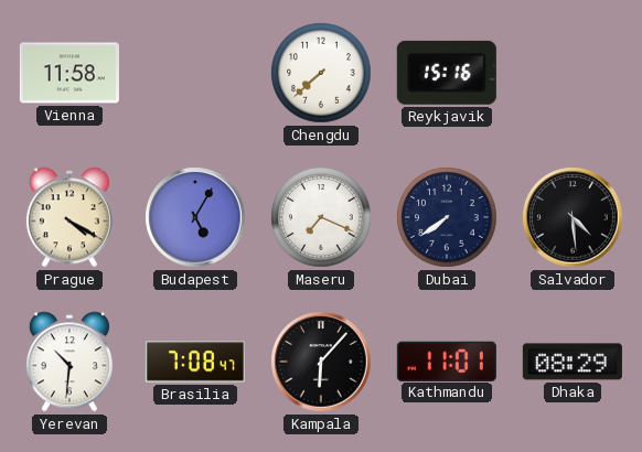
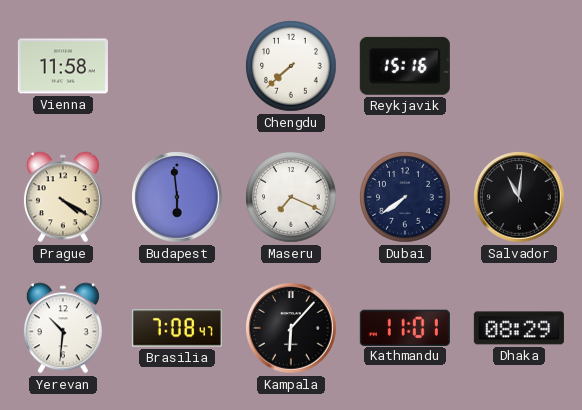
Budapest: 5:05 -> 5:59 (177, 197)
Salvador: 4:29 -> 11:01 (519, 197)
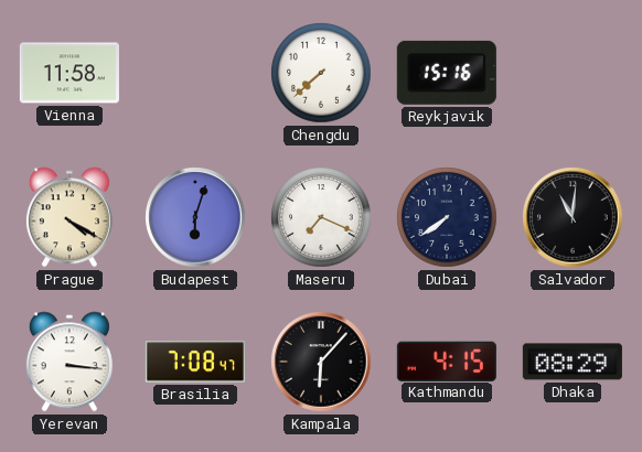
Budapest: 5:59 -> 6:03 (195, 217)
Yerevan: 10:31 -> 3:16 (69, 362)
Kathmandu: 11:01 -> 4:15 (447, 360)
